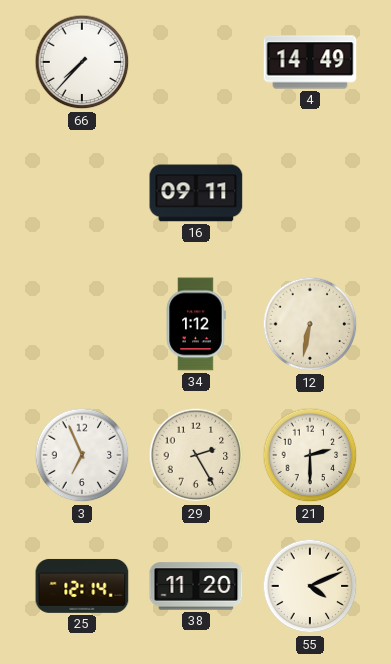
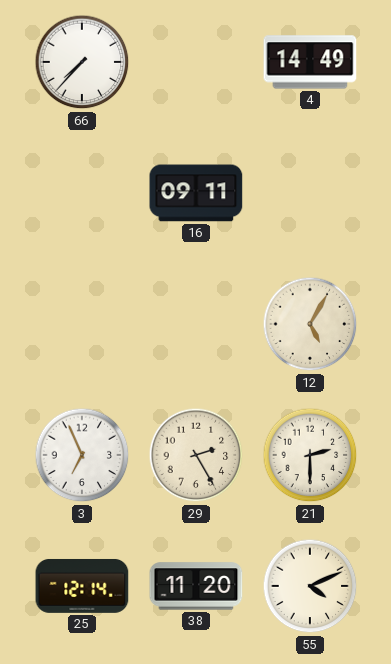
34: 1:12 -> none (196, 324)
12: 6:32 -> 5:05 (310, 324)
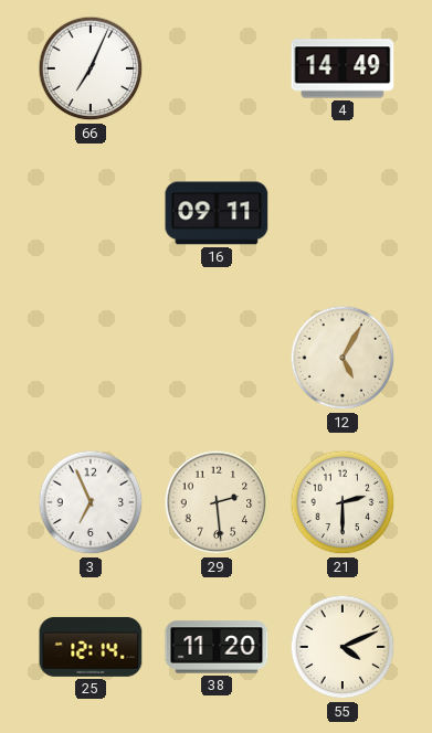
66: 7:37 -> 7:04 (91, 68)
29: 2:25 -> 2:29 (217, 502)
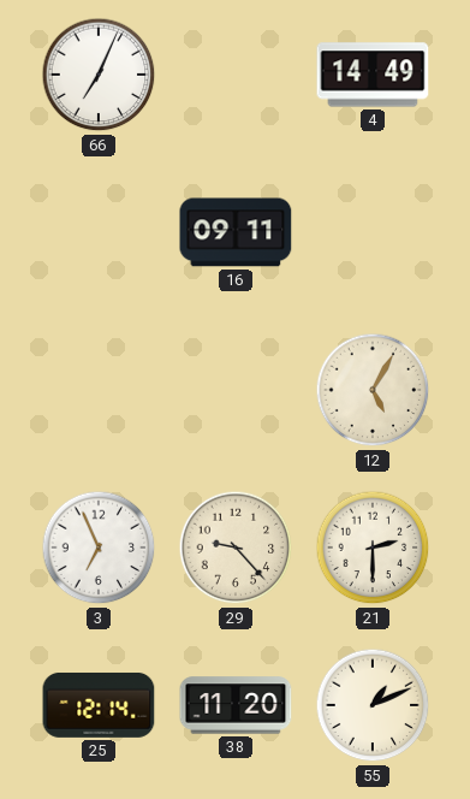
29: 2:29 -> 9:23 (236, 548)
55: 4:11 -> 1:11 (373, 705)
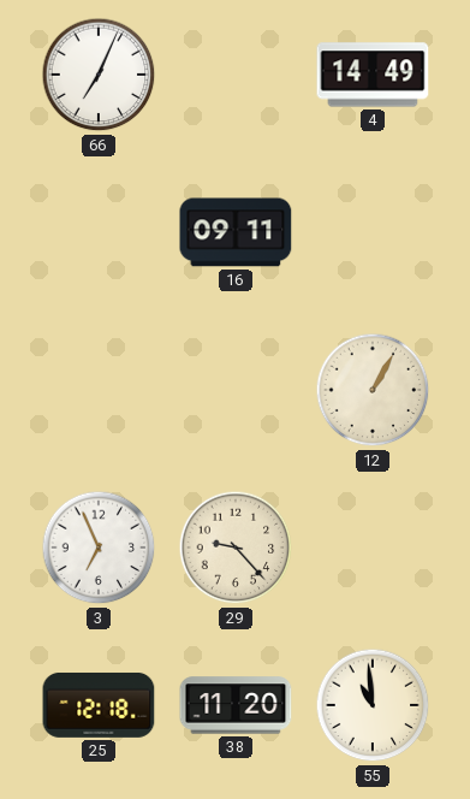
12: 5:05 -> 1:05 (373, 390)
21: 2:30 -> none (373, 548)
25: 12:14 -> 12:18 (99, 705)
55: 1:11 -> 10:59 (373, 705)
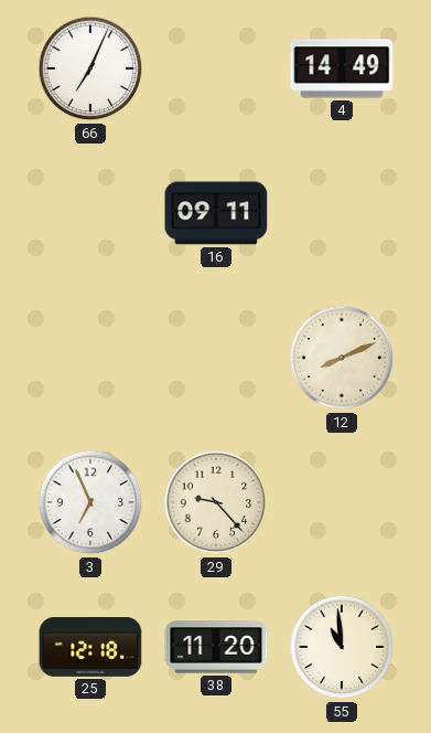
12: 1:05 -> 8:11 (342, 358)
